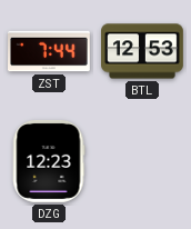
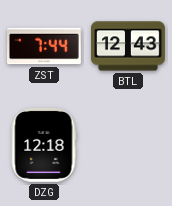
BTL: 12:53 -> 12:43 (129, 46)
DZG: 12:23 -> 12:18 (44, 145)
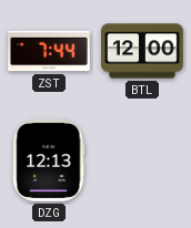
BTL: 12:43 -> 12:00 (143, 51)
DZG: 12:18 -> 12:13 (49, 160)
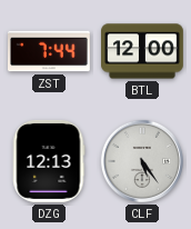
CLF: none -> 5:24 (142, 161)
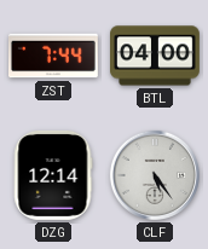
BTL: 12:00 -> 04:00 (156, 56)
DZG: 12:13 -> 12:14 (53, 175)
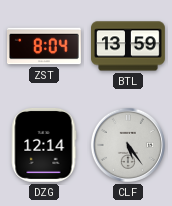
ZST: 7:44 -> 8:04 (45, 46)
BTL: 04:00 -> 13:59 (129, 46)
